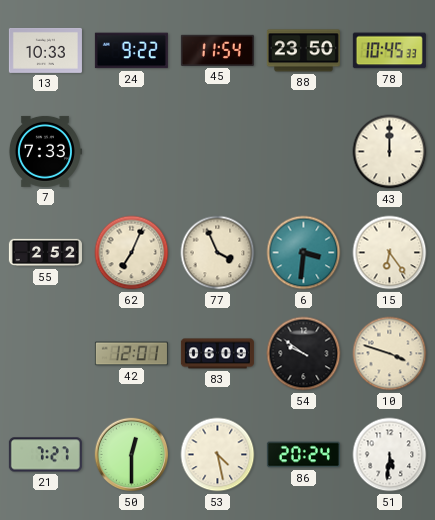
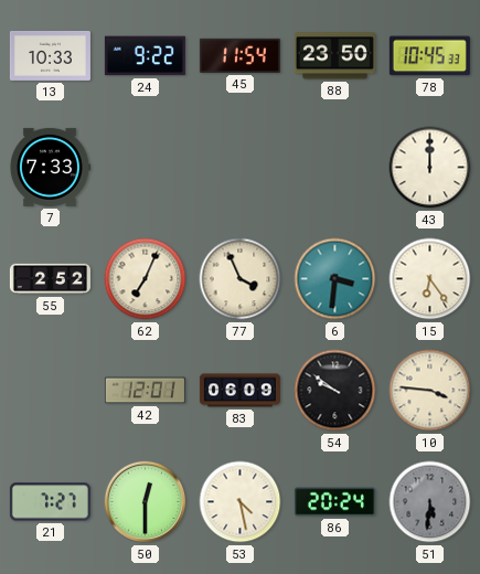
10: 3:48 -> 3:46 (430, 391)
51 dial: white -> grey (430, 502)
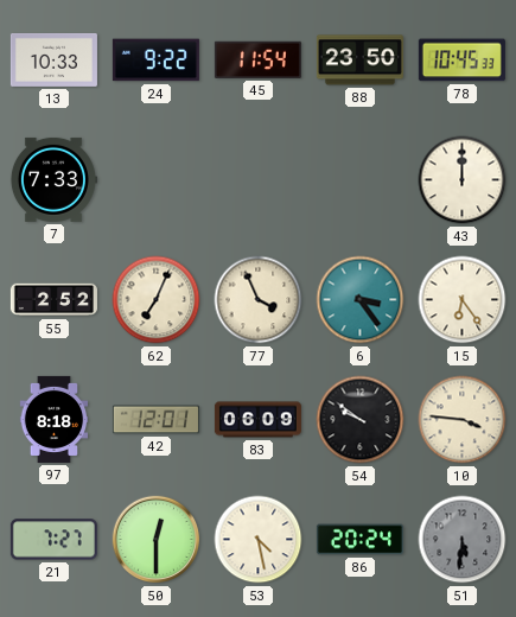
6: 3:31 -> 3:24 (361, 300)
97: none -> 8:18 (55, 419)
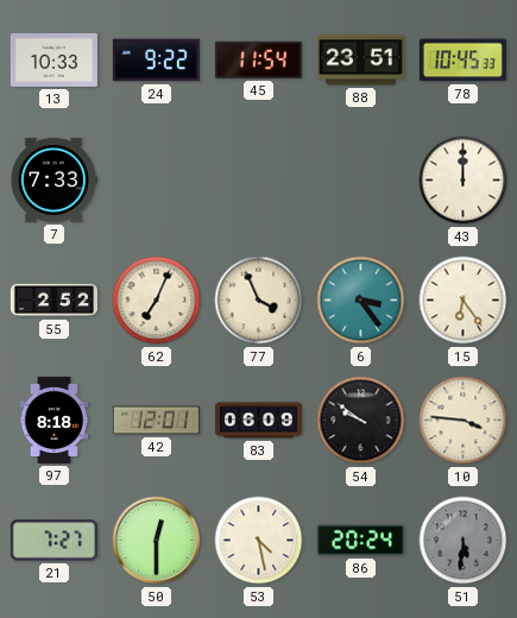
88: 23:50 -> 23:51 (360, 61)
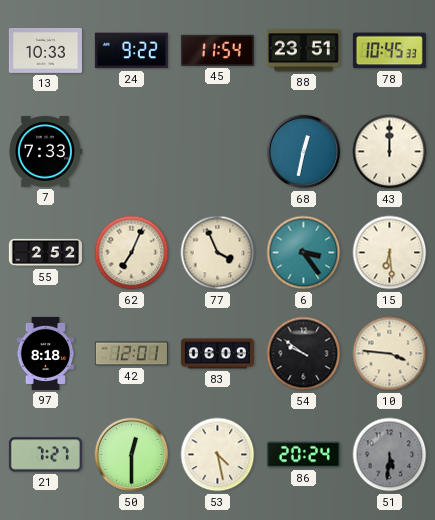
68: none -> 12:32 (304, 152)
15: 6:24 -> 6:29 (390, 253)
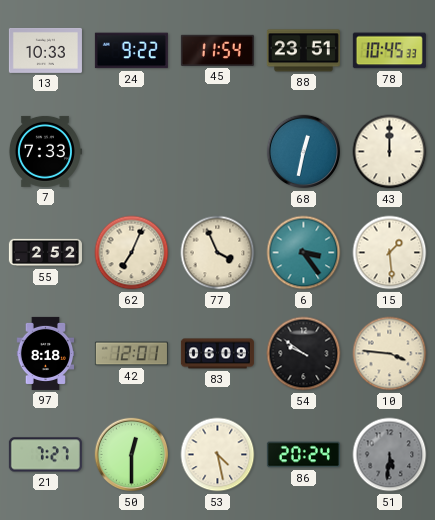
15: 6:29 -> 1:29 (390, 253)
